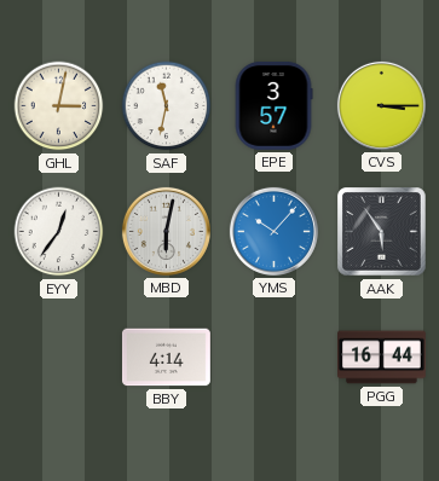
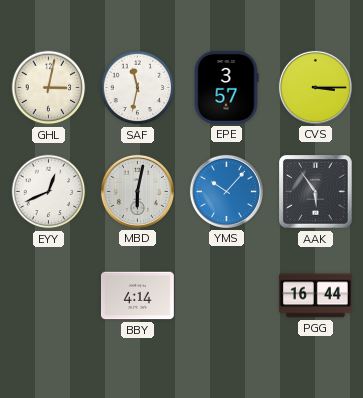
EYY: 12:36 -> 12:41 (49, 192)
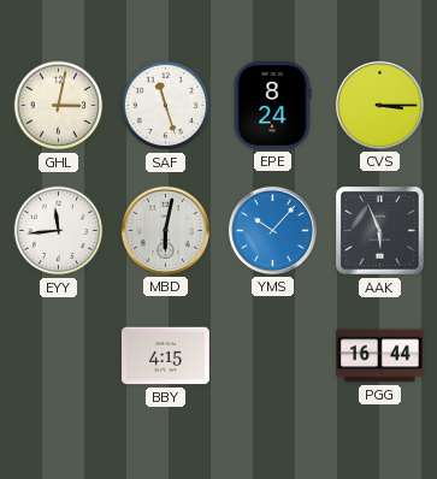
SAF: 11:32 -> 11:27 (166, 106)
EPE: 3:57 -> 8:24 (272, 105)
EYY: 12:41 -> 11:44 (59, 231)
AAK: 5:54 -> 5:56 (380, 231)
BBY: 4:14 -> 4:15 (165, 356)
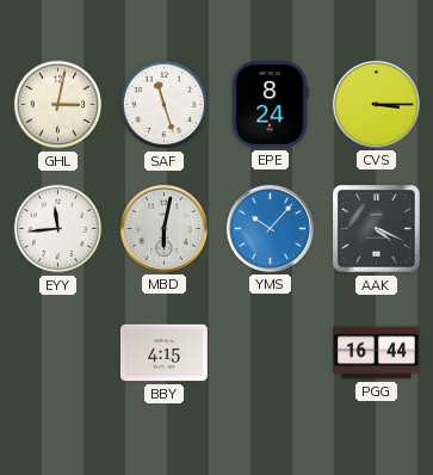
AAK: 5:56 -> 4:19 (377, 229)
